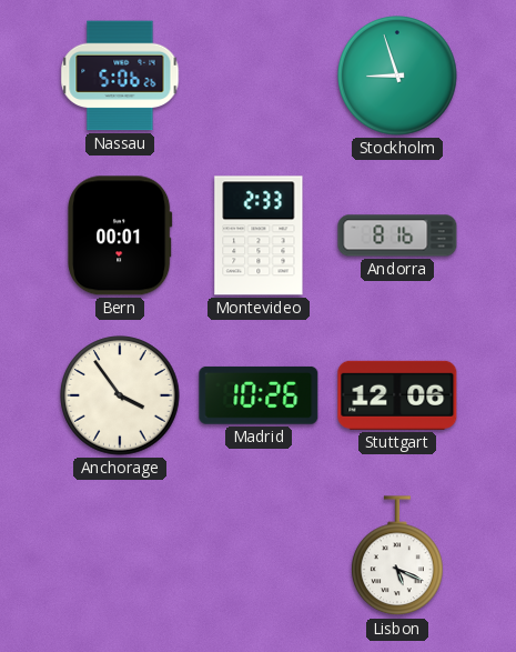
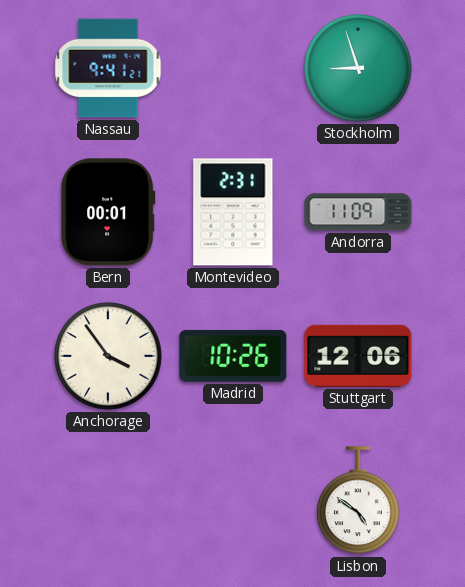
Nassau: 5:06 -> 9:41 (108, 68)
Montevideo: 2:33 -> 2:31 (233, 212)
Andorra: 8:16 -> 11:09 (358, 212)
Lisbon: 5:19 -> 4:51 (358, 501)
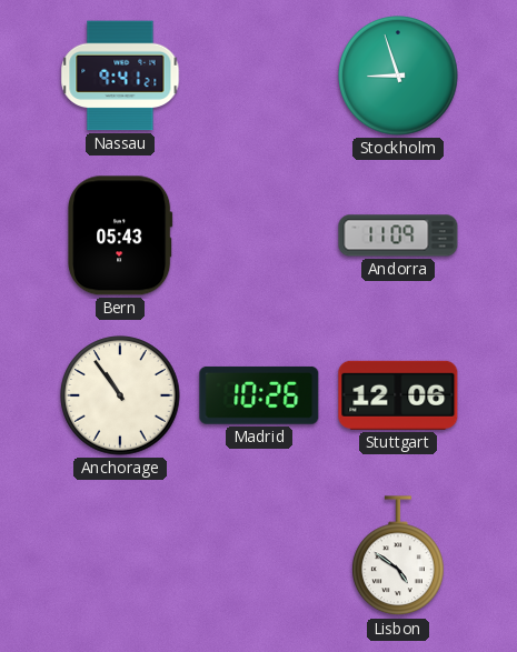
Bern: 00:01 -> 05:43 (120, 235)
Montevideo: 2:31 -> none (233, 212)
Anchorage: 3:54 -> 10:54 (120, 395)
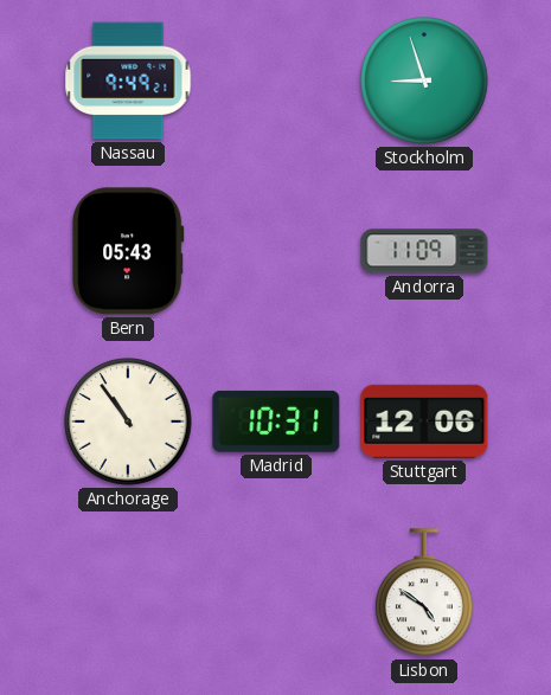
Nassau: 9:41 -> 9:49 (128, 81)
Madrid: 10:26 -> 10:31 (276, 421)
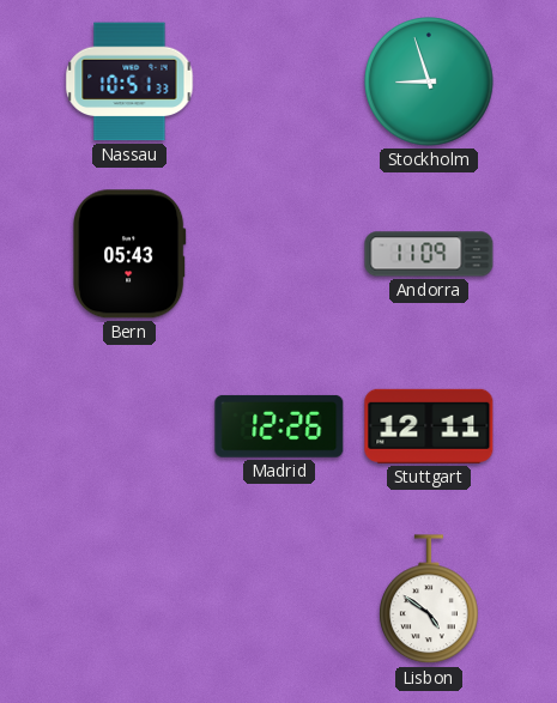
Nassau: 9:49 -> 10:51 (129, 81)
Anchorage: 10:54 -> none (128, 421)
Madrid: 10:31 -> 12:26 (279, 426)
Stuttgart: 12:06 -> 12:11 (429, 426)
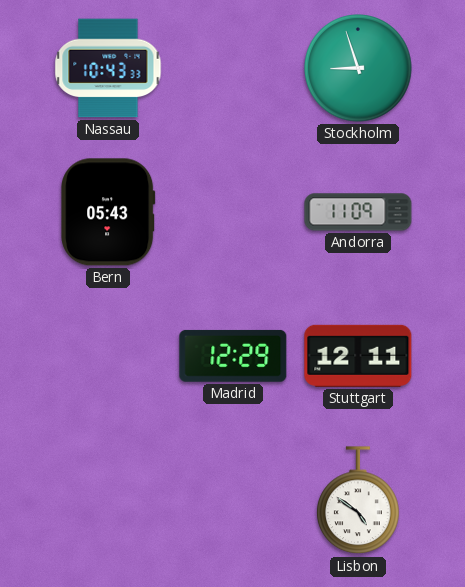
Nassau: 10:51 -> 10:43 (108, 68)
Madrid: 12:26 -> 12:29 (233, 356)
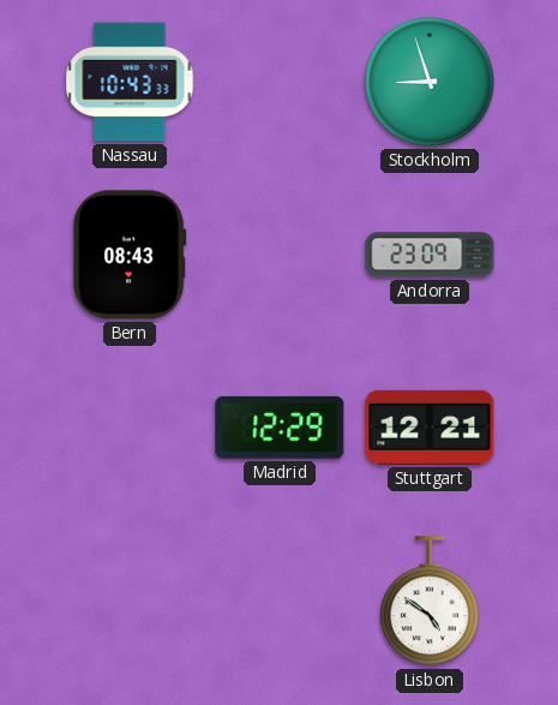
Bern: 05:43 -> 08:43 (130, 255)
Andorra: 11:09 -> 23:09 (430, 255)
Stuttgart: 12:11 -> 12:21 (430, 428)
